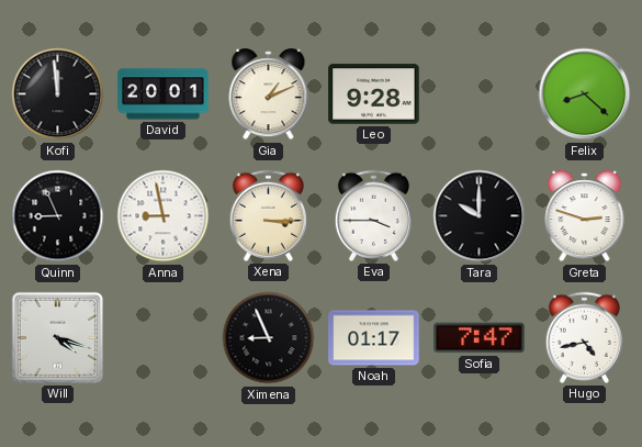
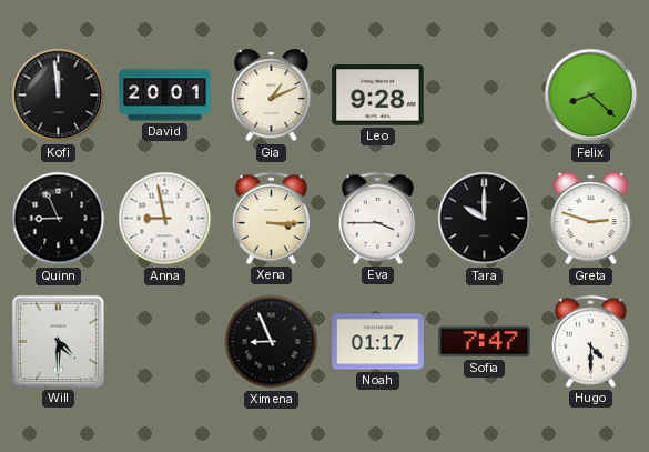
Will: 4:18 -> 4:30 (58, 341)
Hugo: 4:43 -> 4:30 (590, 341)
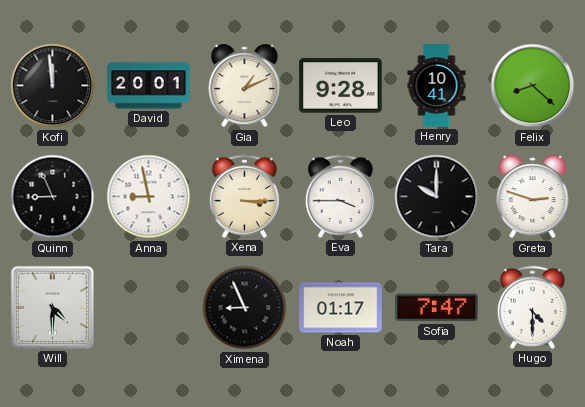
Henry: none -> 10:41 (437, 86)
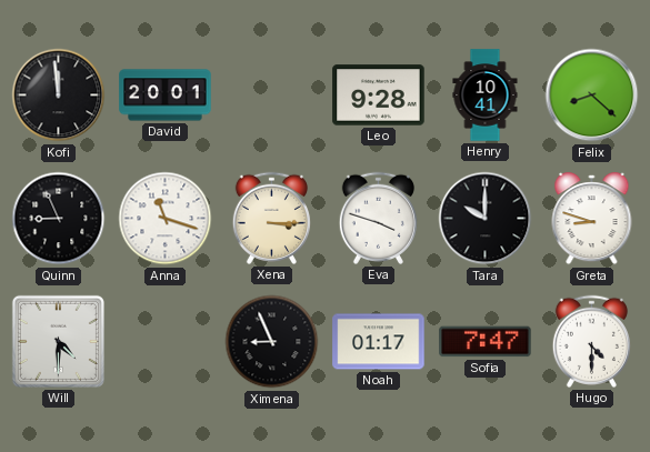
Gia: 1:11 -> none (245, 86)
Anna: 8:58 -> 11:18 (166, 219)
Eva: 3:45 -> 3:48 (378, 218)
Greta: 2:48 -> 8:48 (592, 219)
